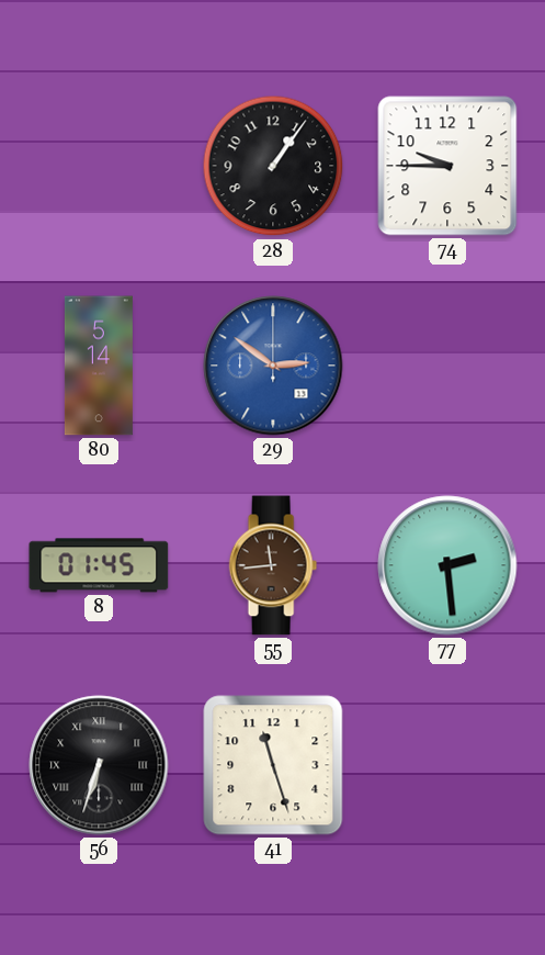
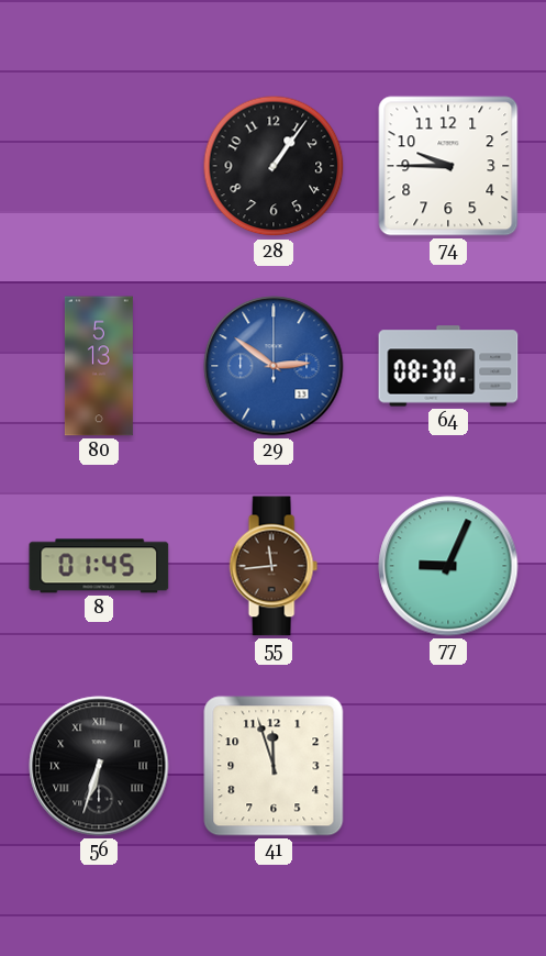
80: 5:14 -> 5:13 (99, 366)
64: none -> 08:30 (448, 366)
77: 2:29 -> 9:04 (448, 566)
41: 11:27 -> 11:57 (274, 766)
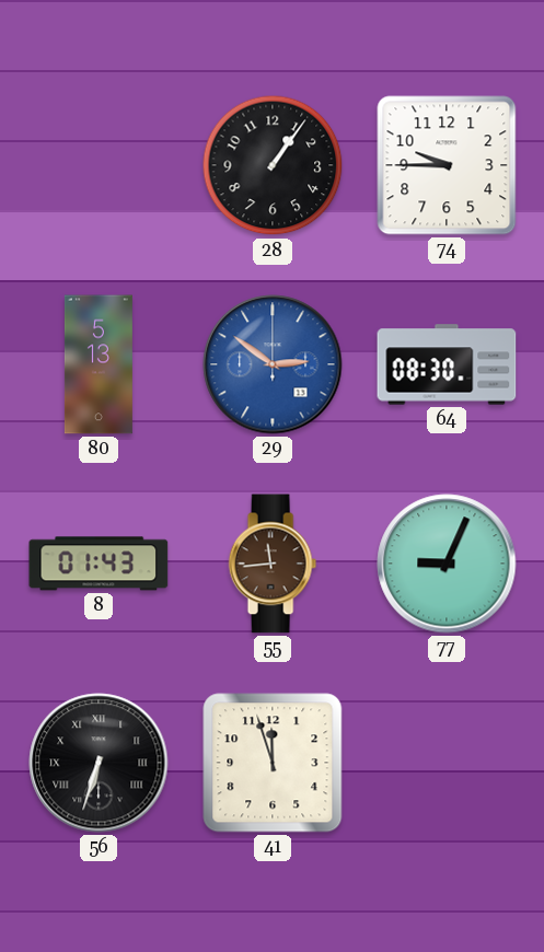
8: 01:45 -> 01:43 (99, 564)
